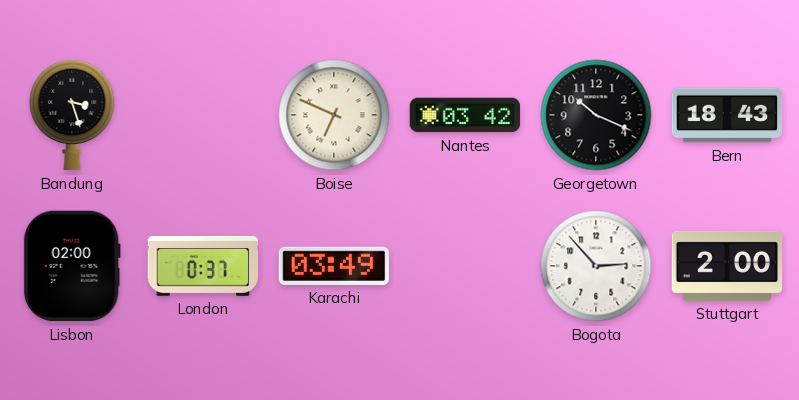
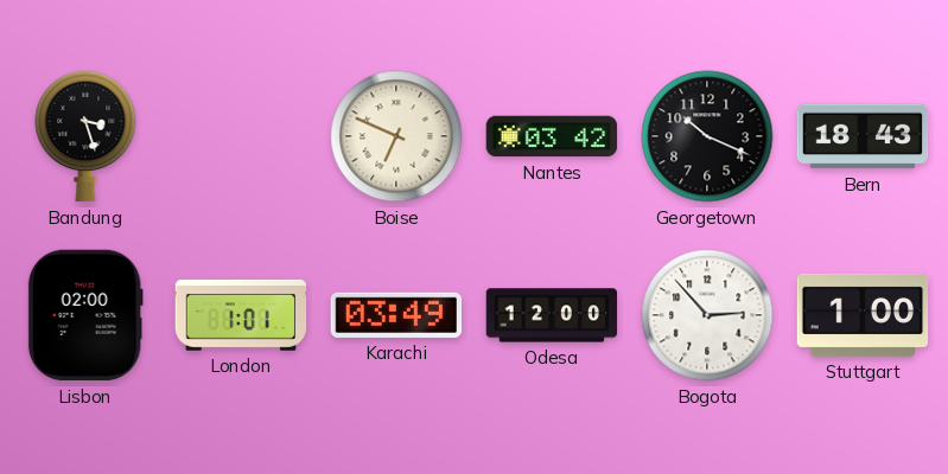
London: 0:37 -> 1:01 (241, 315)
Odesa: none -> 12:00 (552, 315)
Stuttgart: 2:00 -> 1:00 (863, 315)
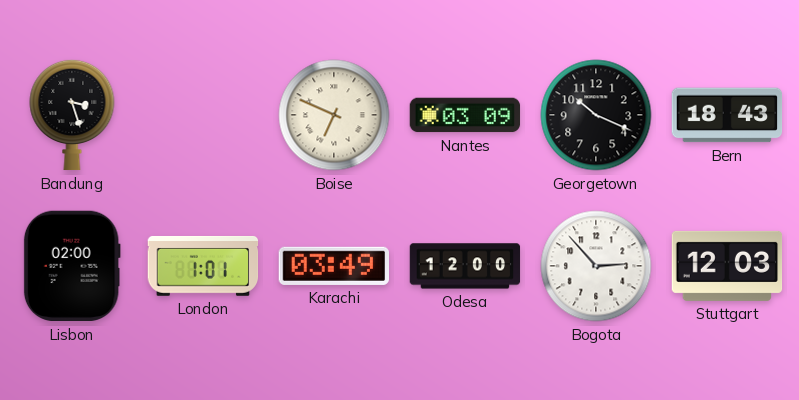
Nantes: 03:42 -> 03:09 (465, 115)
Stuttgart: 1:00 -> 12:03 (727, 266)
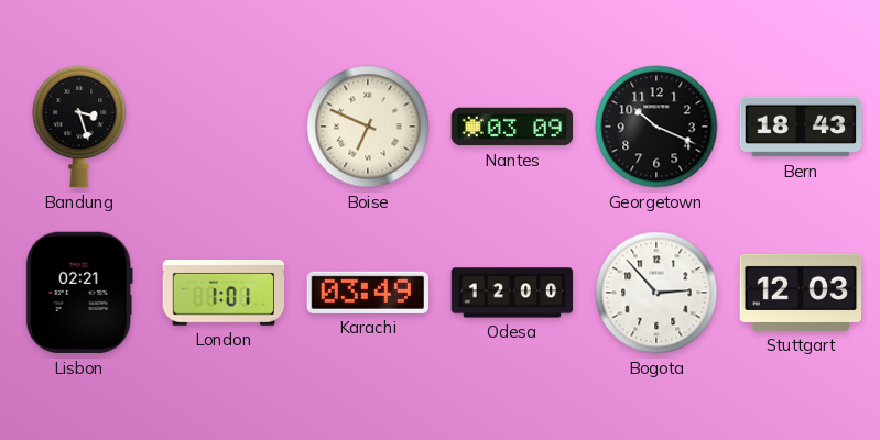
Lisbon: 02:00 -> 02:21 (79, 293)
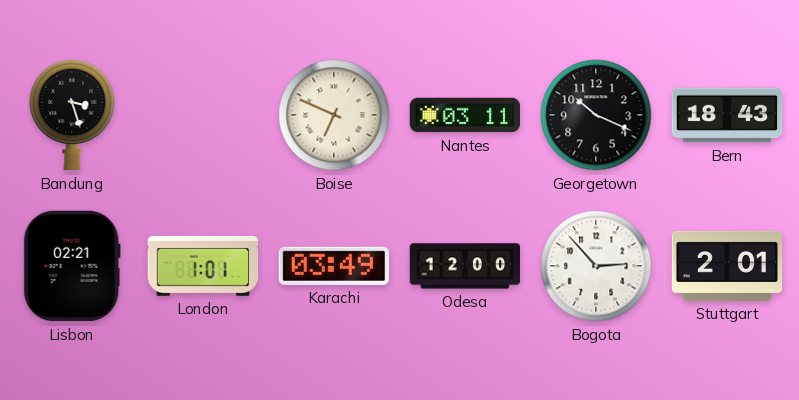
Nantes: 03:09 -> 03:11 (465, 115)
Stuttgart: 12:03 -> 2:01 (727, 266)
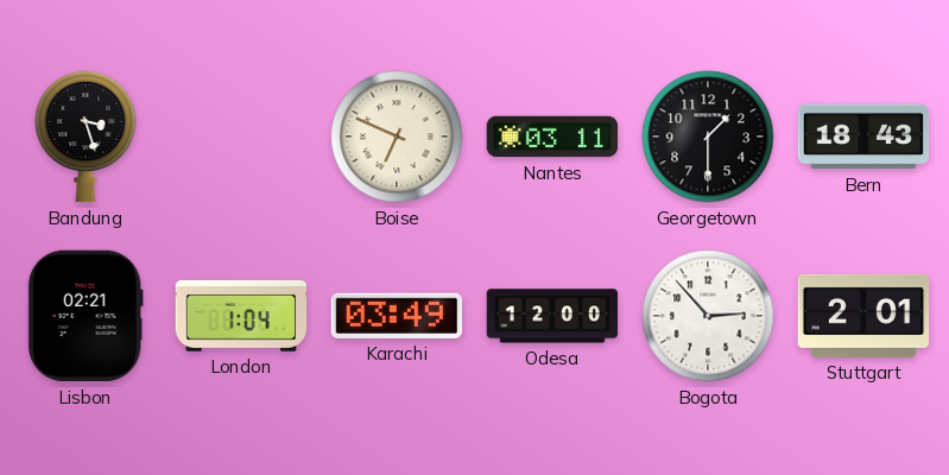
Georgetown: 10:19 -> 1:30 (708, 137)
London: 1:01 -> 1:04 (241, 316)
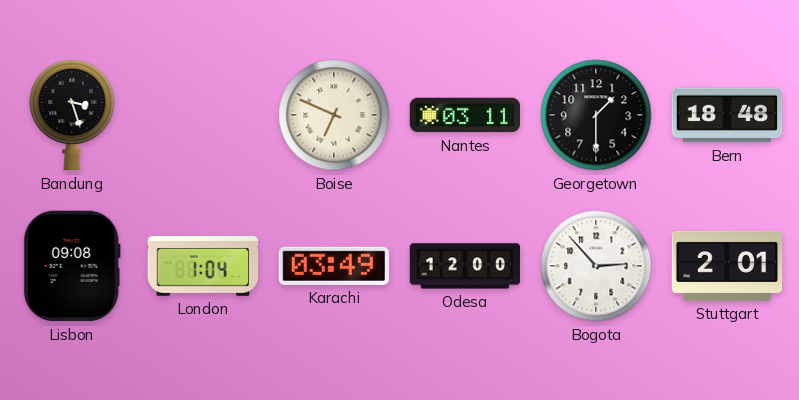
Bern: 18:43 -> 18:48 (727, 115)
Lisbon: 02:21 -> 09:08 (72, 266)
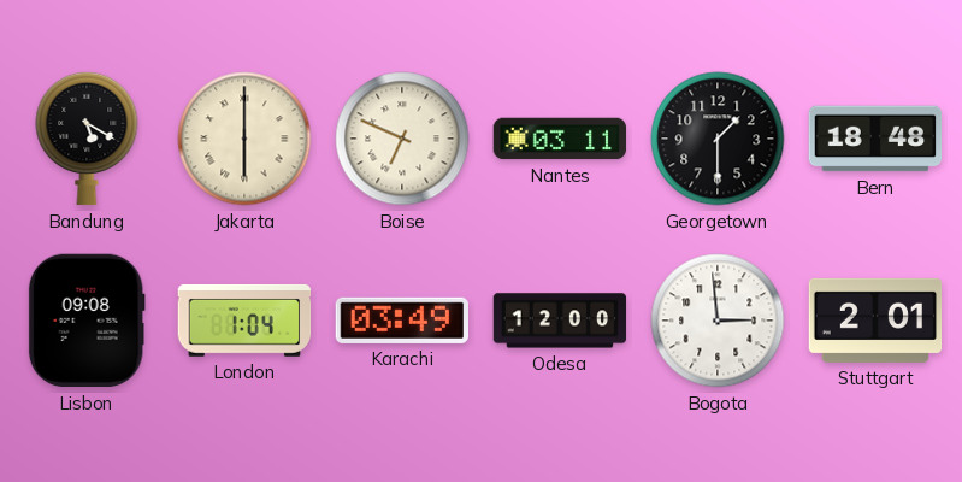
Bandung: 3:27 -> 5:20 (87, 139)
Jakarta: none -> 6:00 (244, 139)
Bogota: 2:53 -> 2:59 (718, 321)
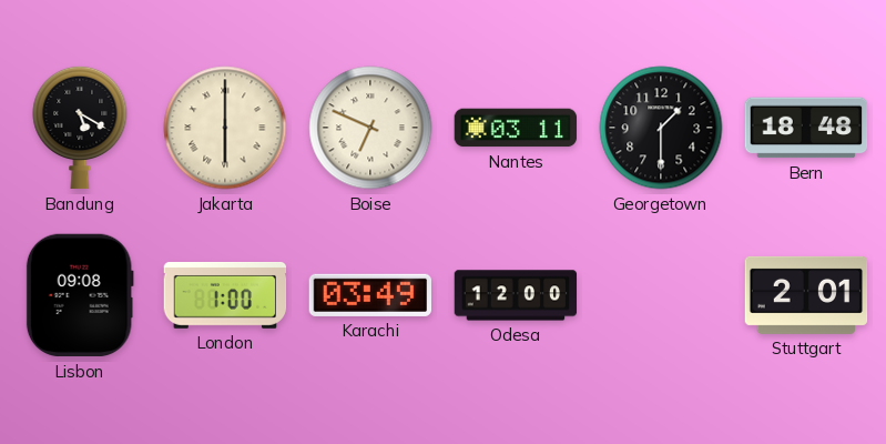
London: 1:04 -> 1:00 (225, 295)
Bogota: 2:59 -> none (718, 321)
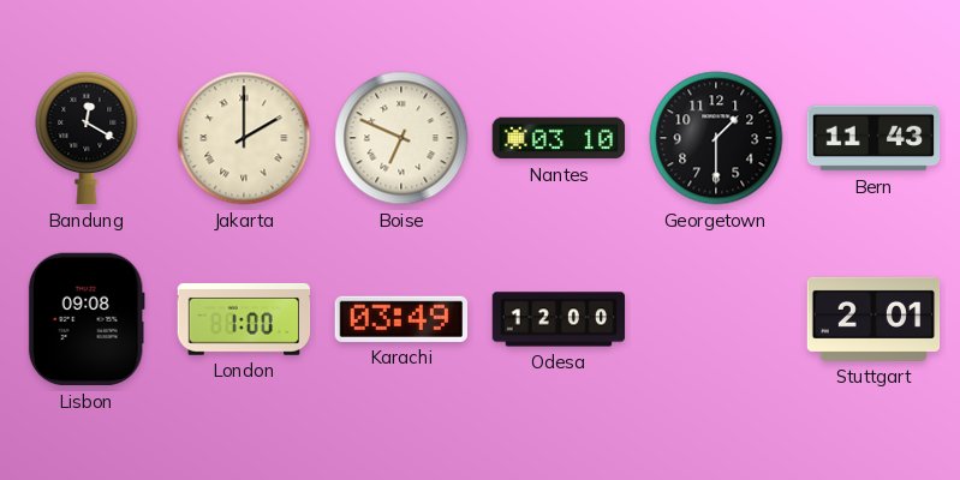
Bandung: 5:20 -> 12:20 (87, 138)
Jakarta: 6:00 -> 2:00 (244, 138)
Nantes: 03:11 -> 03:10 (559, 138)
Bern: 18:48 -> 11:43 (873, 138)
